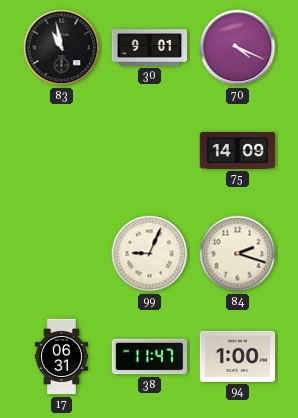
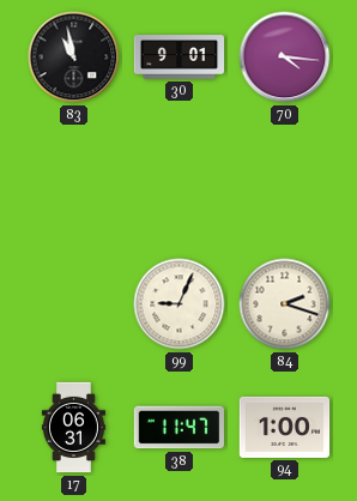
70: 4:19 -> 4:16 (285, 58)
75: 14:09 -> none (238, 151)
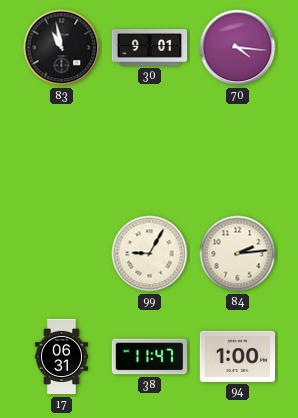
99: 9:04 -> 9:05 (150, 254)
84: 2:18 -> 2:14 (238, 254)
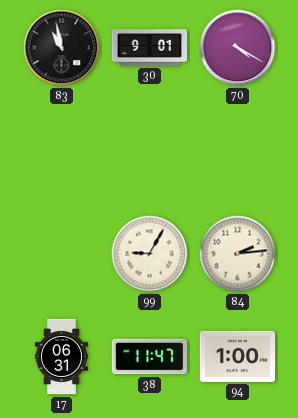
70: 4:16 -> 4:20 (238, 48)
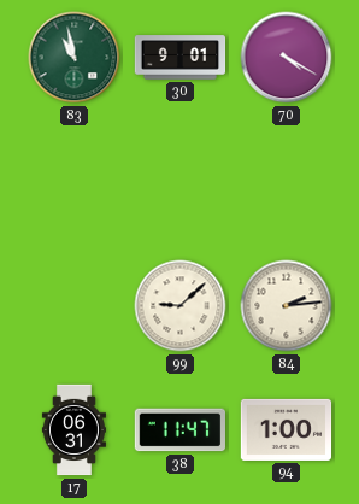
83 dial: black -> green (75, 58)
99: 9:05 -> 9:08 (181, 306)
